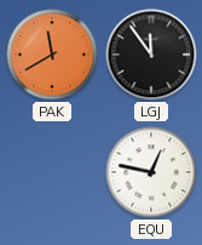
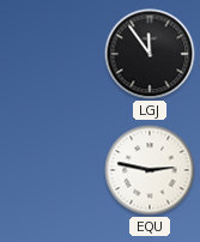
PAK: 11:40 -> none (52, 55)
EQU: 12:47 -> 2:47 (150, 170)
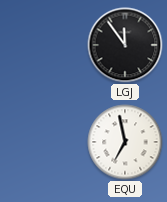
EQU: 2:47 -> 6:58 (125, 142)
